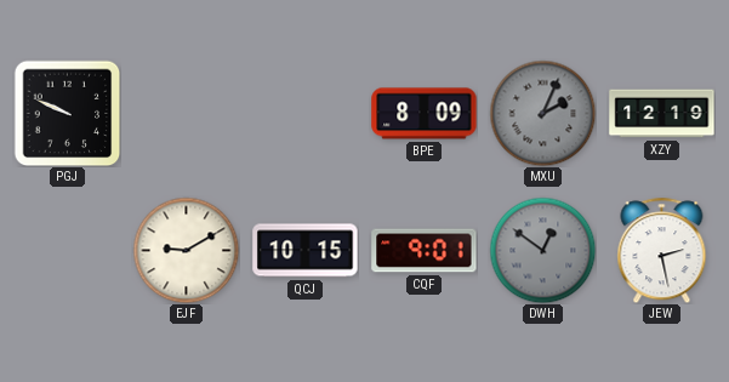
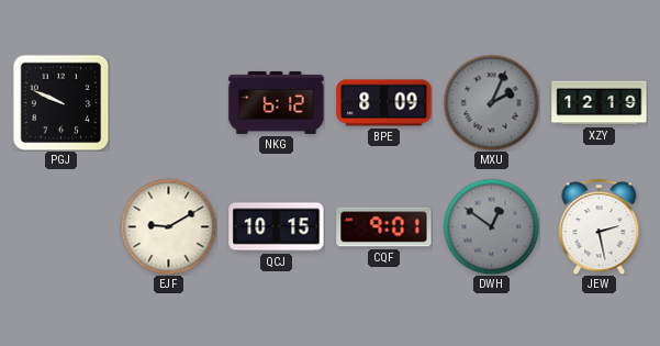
NKG: none -> 6:12 (277, 102)
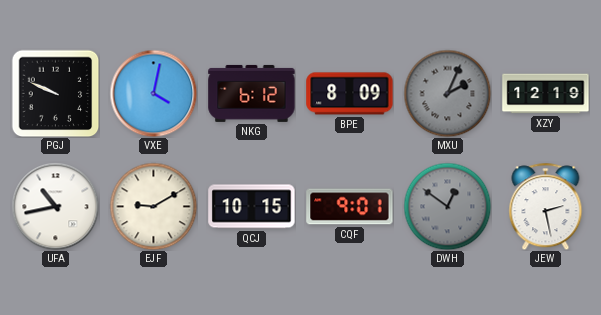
VXE: none -> 4:02 (153, 93)
UFA: none -> 10:43 (55, 206)
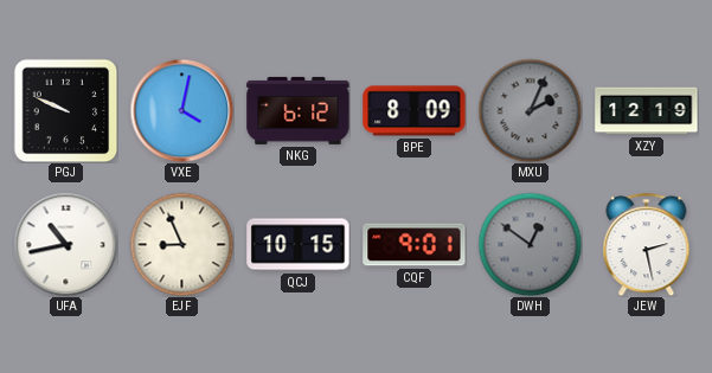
EJF: 9:10 -> 8:56 (181, 244)
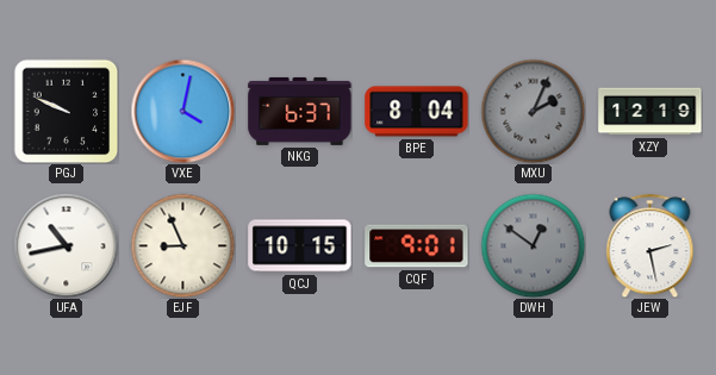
NKG: 6:12 -> 6:37 (300, 111)
BPE: 8:09 -> 8:04 (417, 112)
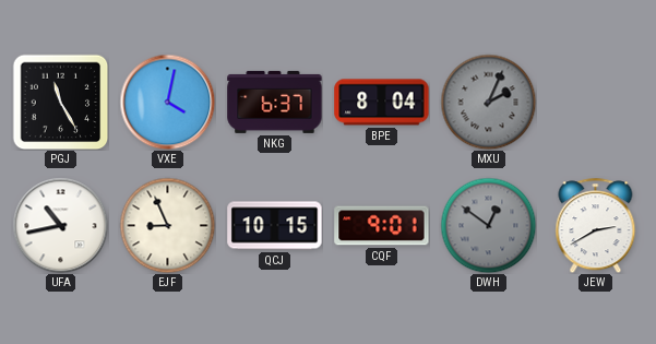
PGJ: 9:49 -> 11:25 (60, 102)
XZY: 12:19 -> none (650, 112)
JEW: 2:28 -> 2:40 (596, 225)
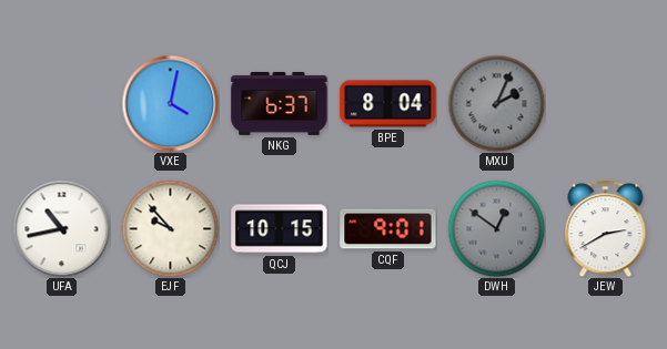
PGJ: 11:25 -> none (60, 102)
EJF: 8:56 -> 9:53 (170, 228)
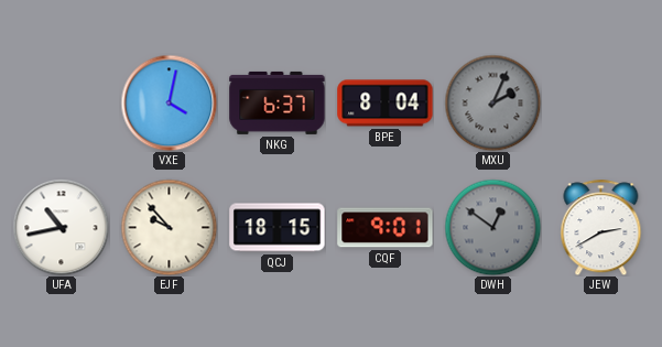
QCJ: 10:15 -> 18:15 (278, 228)
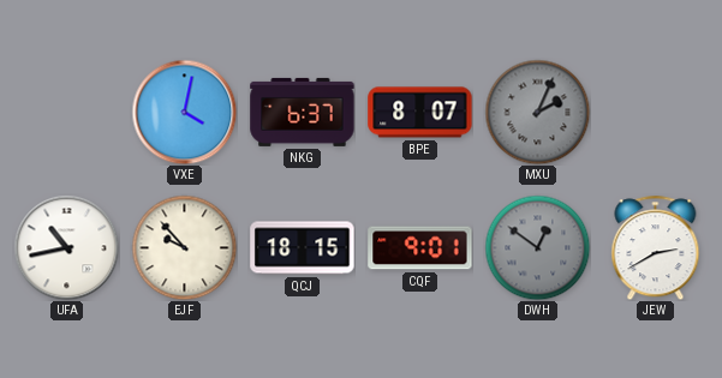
BPE: 8:04 -> 8:07 (420, 113)
